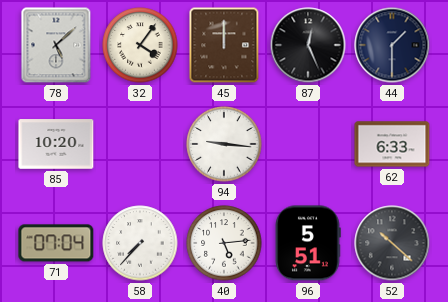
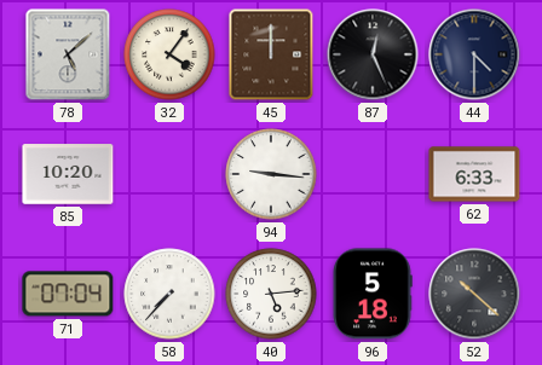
44: 1:30 -> 4:30 (474, 54)
96: 5:51 -> 5:18 (373, 294)
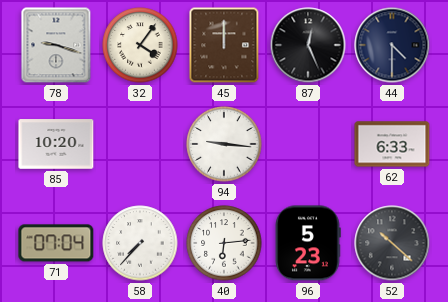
78: 5:08 -> 9:18 (56, 45)
40: 5:14 -> 6:14 (224, 243)
96: 5:18 -> 5:23 (308, 243)
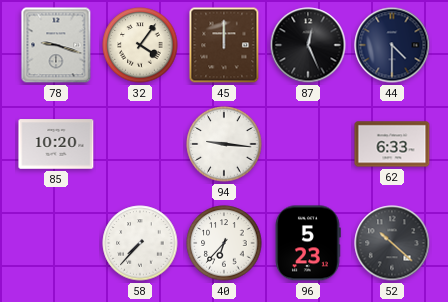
71: 07:04 -> none (56, 243)
40: 6:14 -> 6:37 (224, 243)
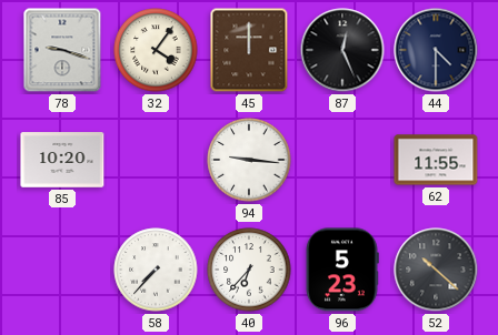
62: 6:33 -> 11:55 (436, 160)
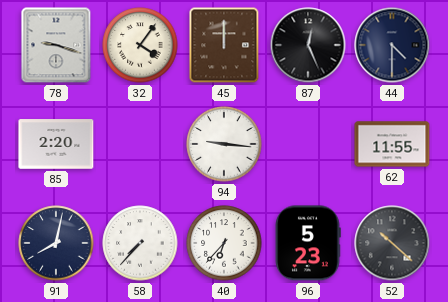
85: 10:20 -> 2:20 (56, 144)
91: none -> 8:02 (56, 243)
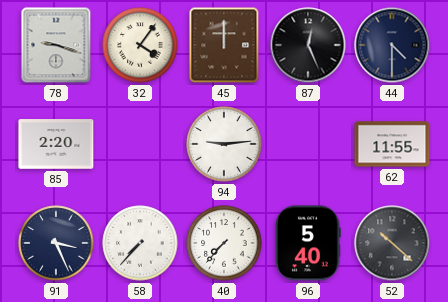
94: 9:16 -> 9:14 (224, 144)
91: 8:02 -> 3:26 (56, 243)
40: 6:37 -> 7:37 (224, 243)
96: 5:23 -> 5:40 (308, 243)
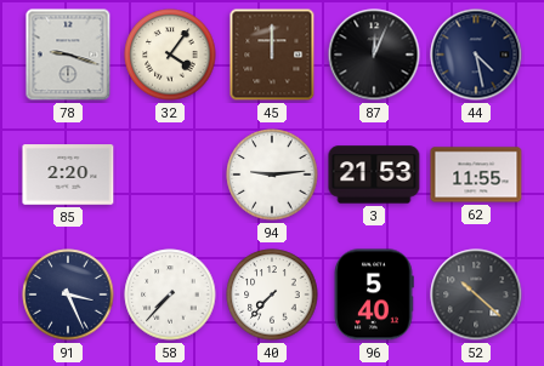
87: 12:26 -> 12:04 (374, 55)
44: 4:30 -> 4:28 (476, 55)
3: none -> 21:53 (374, 175)
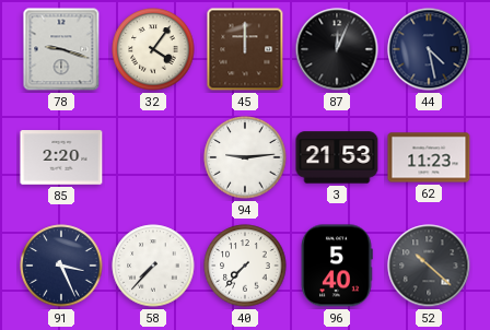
62: 11:55 -> 11:23 (429, 157)
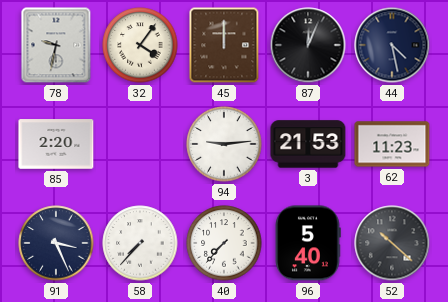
78: 9:18 -> 9:32 (56, 45)
